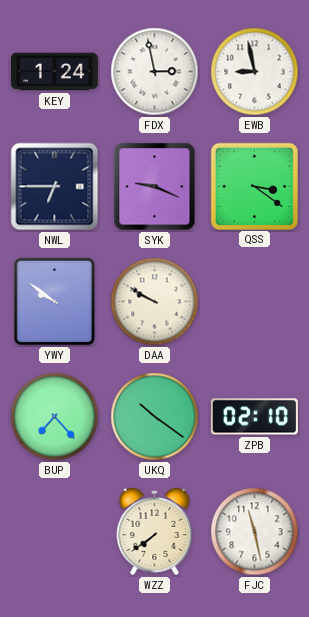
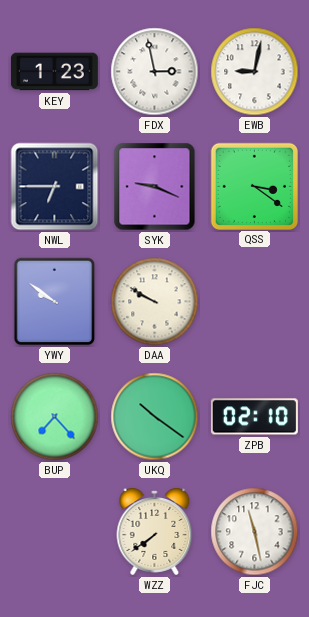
KEY: 1:24 -> 1:23 (54, 72)
EWB: 8:58 -> 9:02 (255, 72)
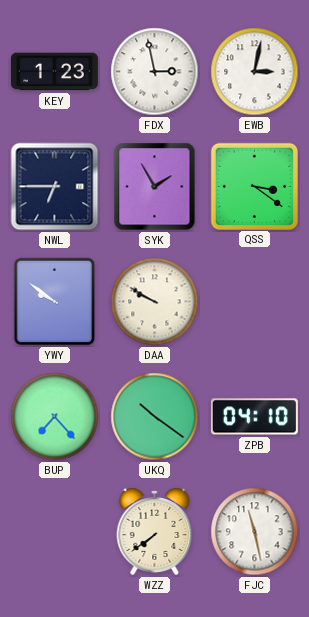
EWB: 9:02 -> 3:02 (255, 72)
SYK: 9:19 -> 1:55 (155, 187)
ZPB: 02:10 -> 04:10 (254, 417)
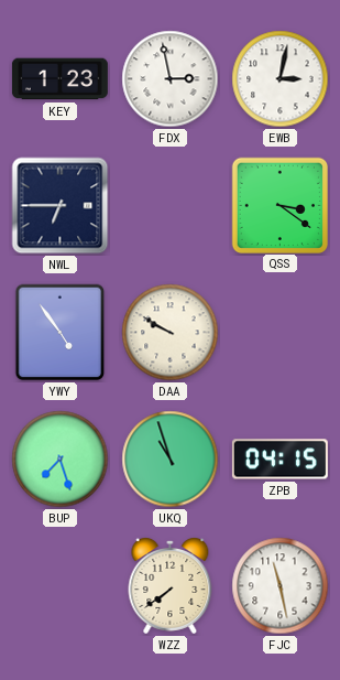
SYK: 1:55 -> none (155, 187)
YWY: 9:51 -> 4:54 (61, 333)
BUP: 7:23 -> 7:27 (61, 460)
UKQ: 10:21 -> 10:57 (171, 460)
ZPB: 04:10 -> 04:15 (279, 460)
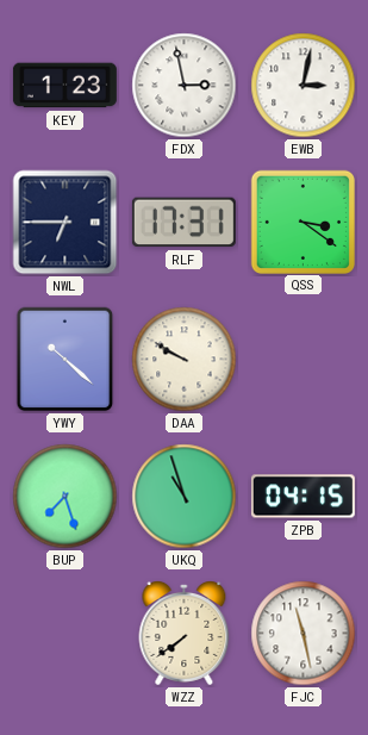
RLF: none -> 17:31 (183, 223)
YWY: 4:54 -> 10:22 (66, 360)
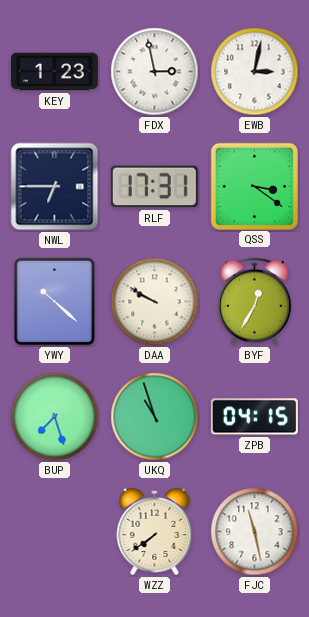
BYF: none -> 12:35 (255, 302)
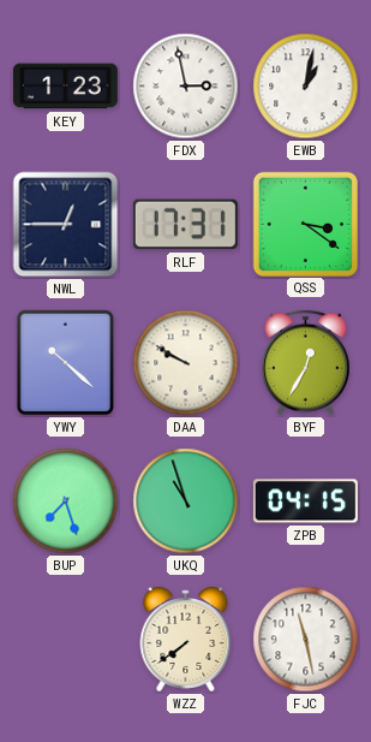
EWB: 3:02 -> 1:02 (306, 87)
NWL: 6:45 -> 12:45 (66, 225)
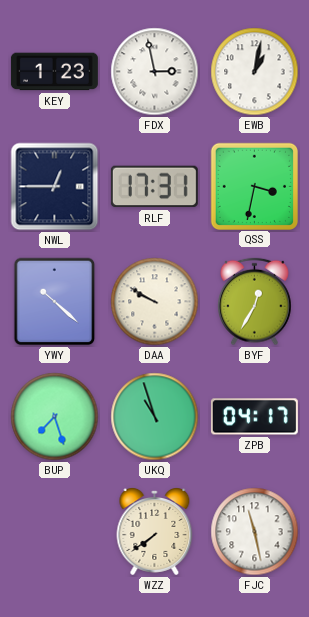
QSS: 3:21 -> 3:32 (254, 186)
ZPB: 04:15 -> 04:17 (254, 417)
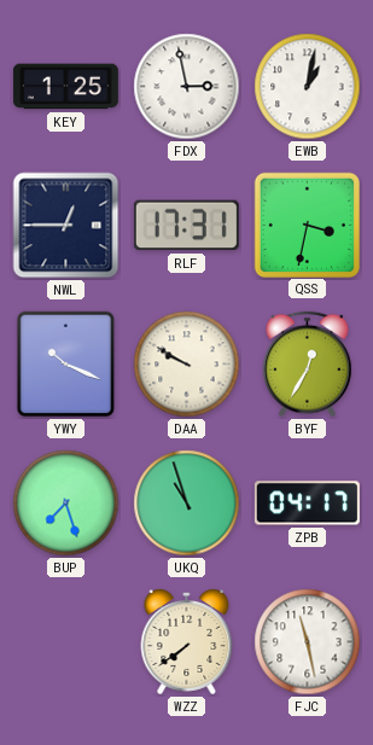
KEY: 1:23 -> 1:25 (65, 87)
YWY: 10:22 -> 10:19 (66, 365)
